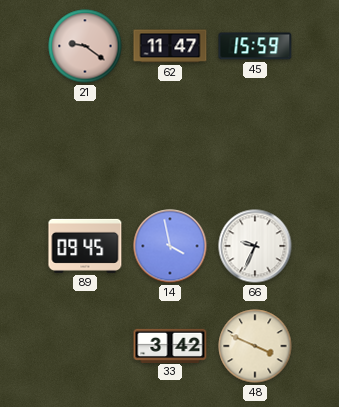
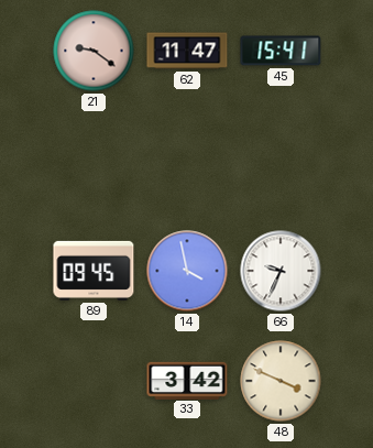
45: 15:59 -> 15:41 (281, 51)
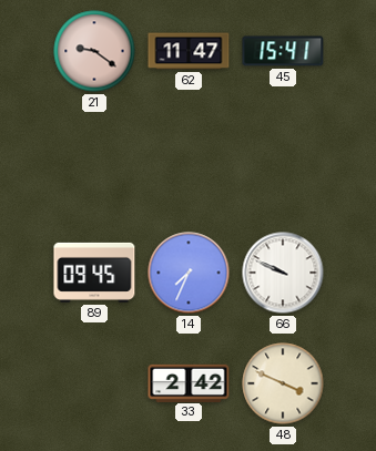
14: 3:58 -> 7:34 (189, 273)
66: 9:34 -> 9:49 (283, 273)
33: 3:42 -> 2:42 (189, 382)
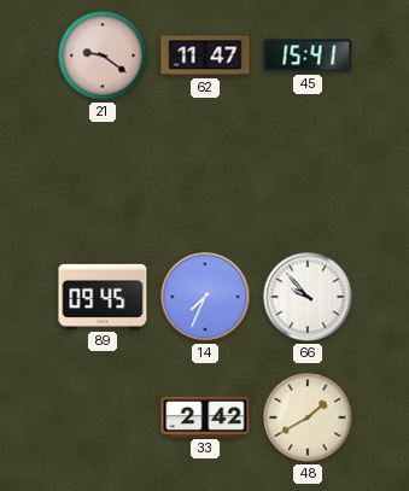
66: 9:49 -> 9:53 (308, 297)
48: 3:49 -> 1:40 (308, 417)
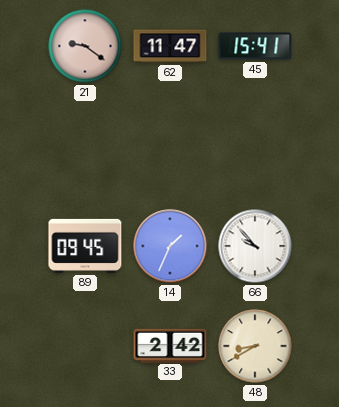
14: 7:34 -> 1:34 (170, 246)
48: 1:40 -> 8:40 (255, 346)
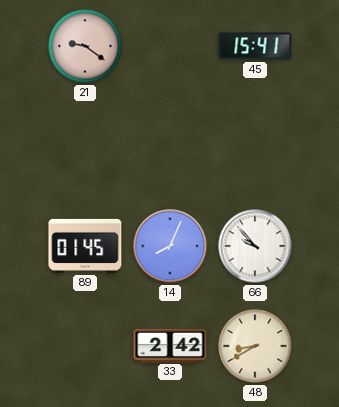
62: 11:47 -> none (170, 46)
89: 09:45 -> 01:45 (85, 246)
14: 1:34 -> 8:04 (170, 246)
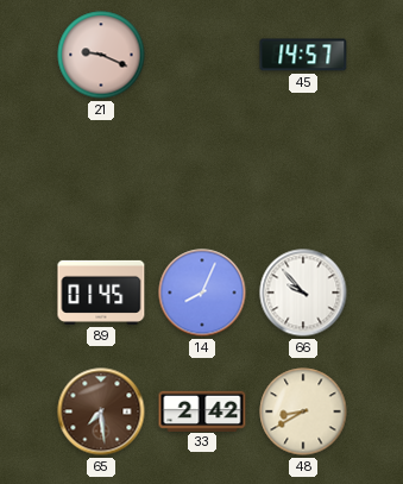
21: 9:21 -> 9:19 (101, 55)
45: 15:41 -> 14:57 (303, 55)
65: none -> 7:29 (101, 411)
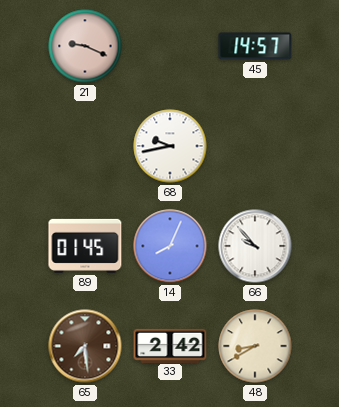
68: none -> 9:43 (170, 146)
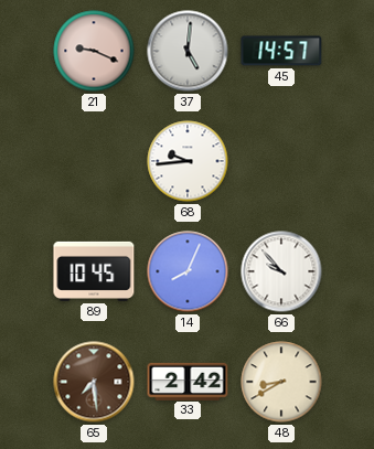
37: none -> 5:01 (188, 51)
68: 9:43 -> 9:44 (188, 161)
89: 01:45 -> 10:45 (94, 271)
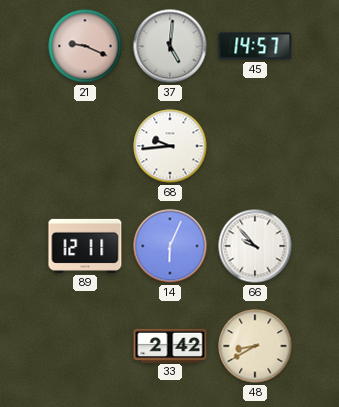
89: 10:45 -> 12:11 (85, 246)
14: 8:04 -> 6:04 (170, 246)
65: 7:29 -> none (94, 382)
